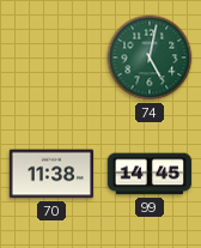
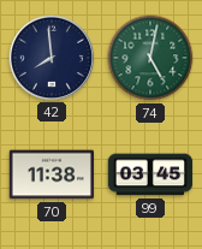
42: none -> 7:59 (50, 57)
99: 14:45 -> 03:45 (150, 174)
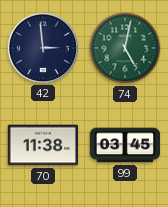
42: 7:59 -> 2:59 (42, 47)
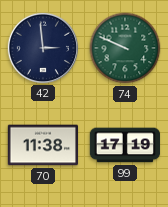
74: 5:02 -> 9:49 (125, 48)
99: 03:45 -> 17:19 (125, 145)
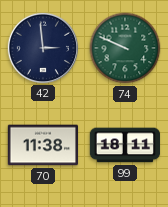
99: 17:19 -> 18:11 (125, 145)
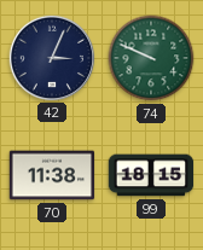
42: 2:59 -> 3:04 (51, 57)
99: 18:11 -> 18:15 (151, 175)
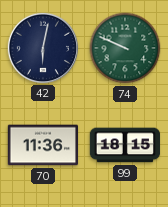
42: 3:04 -> 6:02 (42, 47)
70: 11:38 -> 11:36 (43, 145)
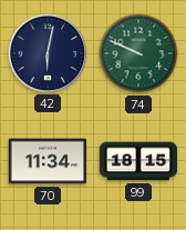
70: 11:36 -> 11:34 (48, 161)
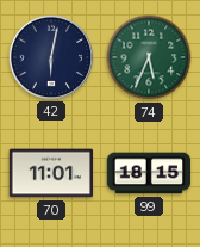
74: 9:49 -> 5:34 (149, 57)
70: 11:34 -> 11:01 (51, 173)
